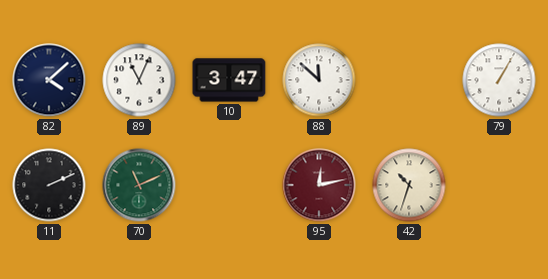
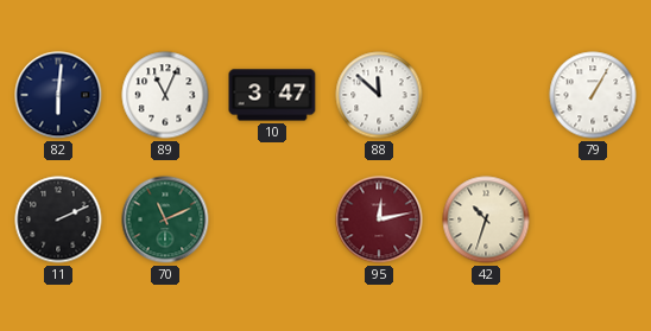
82: 4:08 -> 6:01 (58, 95)
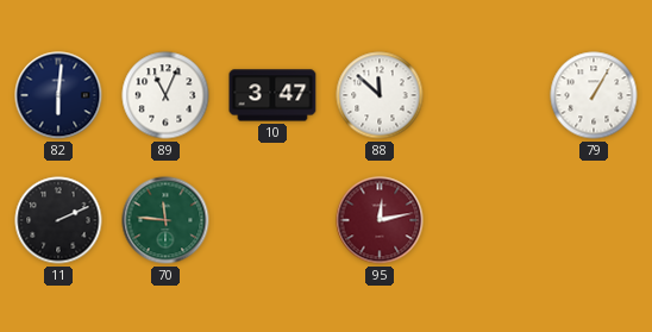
70: 11:11 -> 11:46 (165, 220)
42: 10:33 -> none (486, 219)
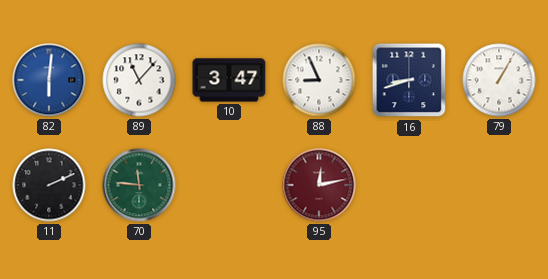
82 dial: navy -> blue (49, 80)
89: 11:04 -> 11:07 (139, 80)
88: 11:52 -> 8:56 (319, 80)
16: none -> 8:42 (409, 80)
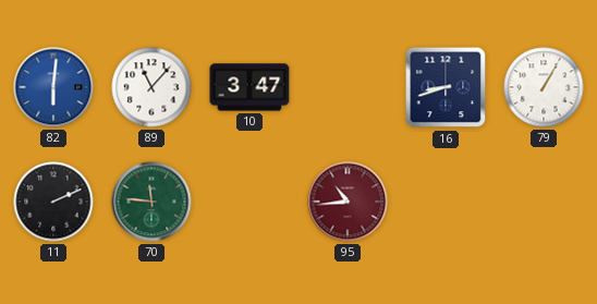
88: 8:56 -> none (319, 80)
95: 12:13 -> 10:44 (348, 202)
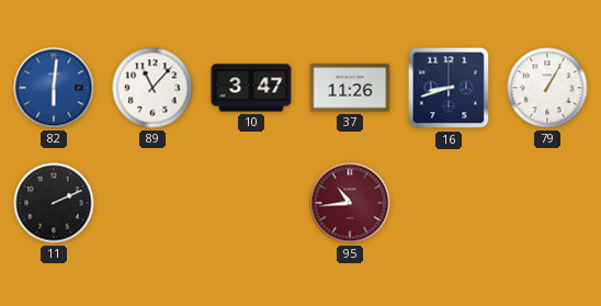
37: none -> 11:26 (350, 88)
70: 11:46 -> none (151, 202)
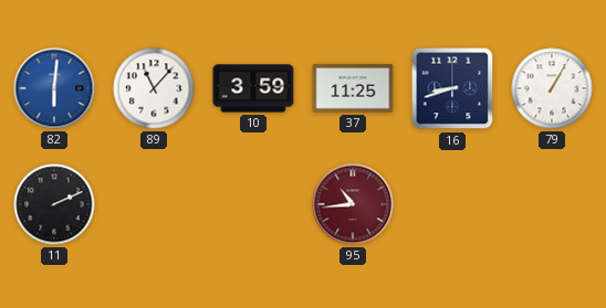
10: 3:47 -> 3:59 (253, 88)
37: 11:26 -> 11:25 (353, 88)
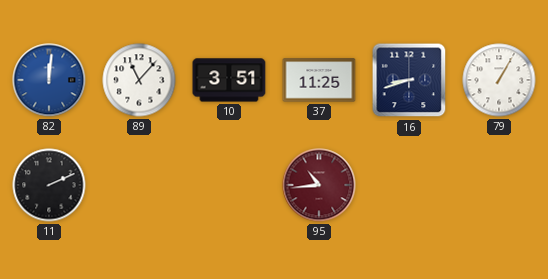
82: 6:01 -> 12:01 (49, 80)
10: 3:59 -> 3:51 (229, 80)
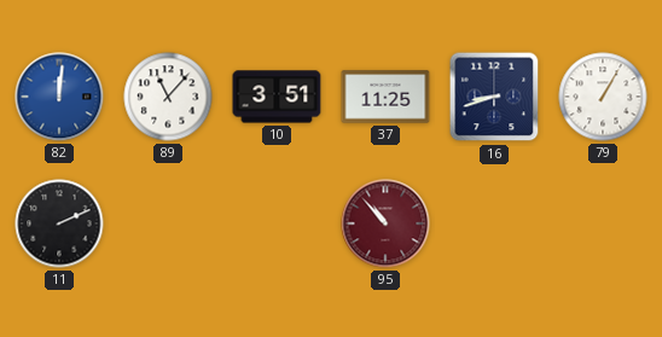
95: 10:44 -> 10:53 (385, 223)
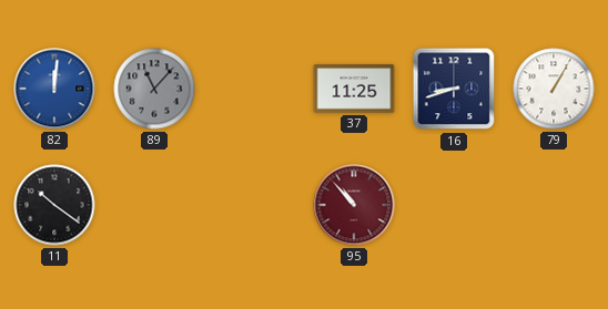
89 dial: white -> grey (154, 89)
10: 3:51 -> none (277, 97)
11: 2:11 -> 10:21 (54, 205)
